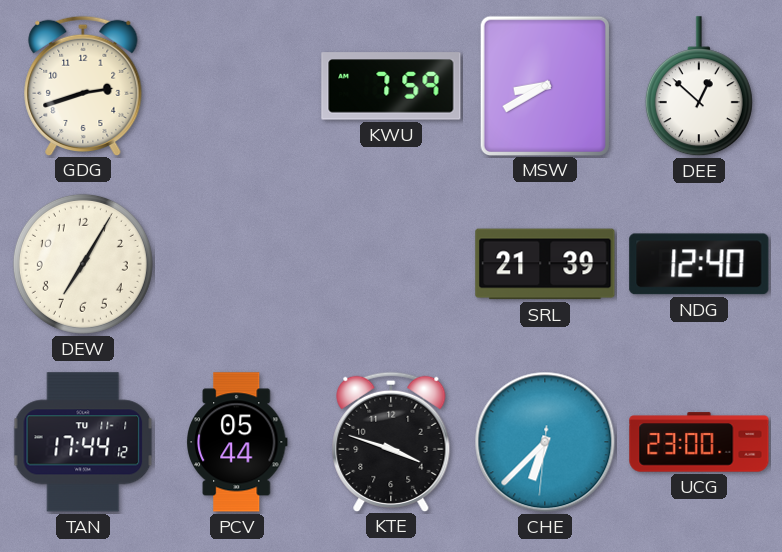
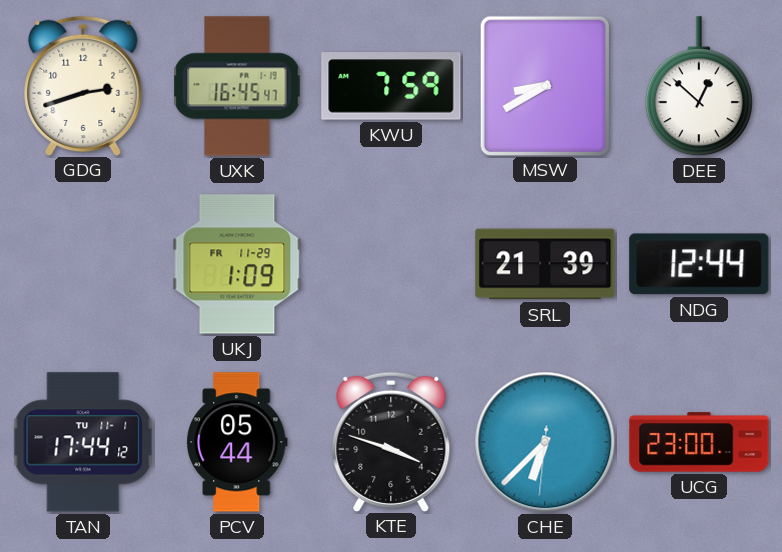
UXK: none -> 16:45 (237, 86)
DEW: 7:05 -> none (83, 264)
UKJ: none -> 1:09 (237, 264)
NDG: 12:40 -> 12:44 (699, 264)
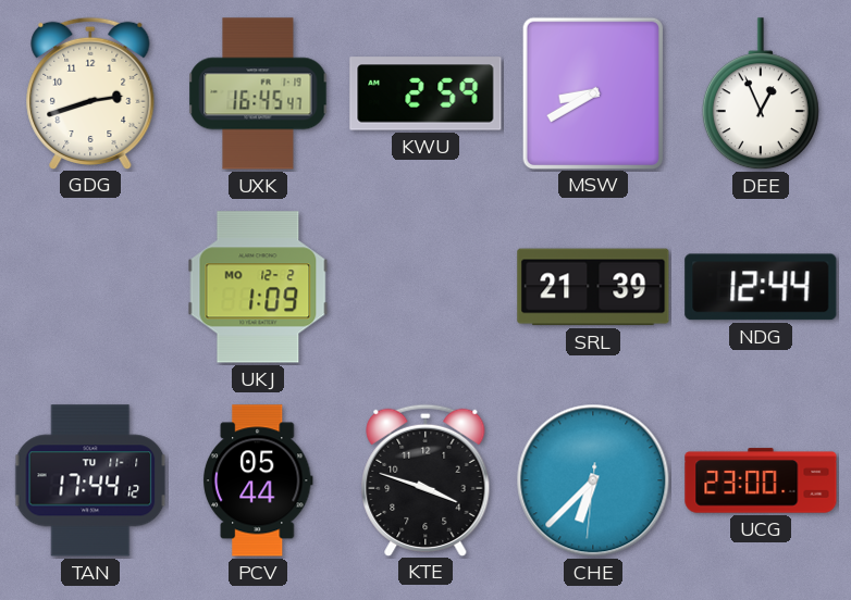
KWU: 7:59 -> 2:59 (425, 93)
DEE: 12:52 -> 12:56 (761, 95)
UKJ date: FR 11-29 -> MO 12-2 (258, 287)
